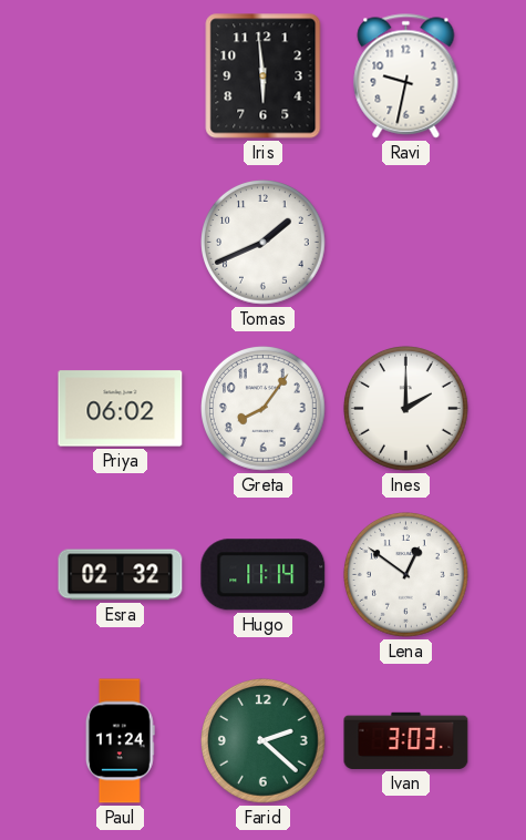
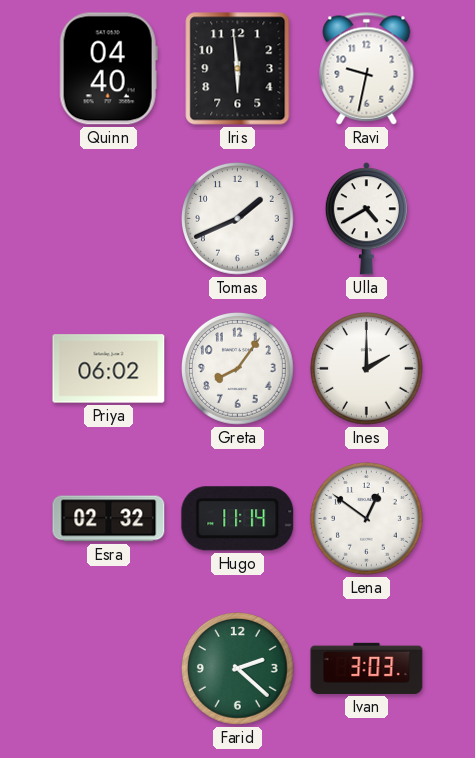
Quinn: none -> 04:40 (108, 69)
Ulla: none -> 4:40 (366, 219)
Paul: 11:24 -> none (120, 741)
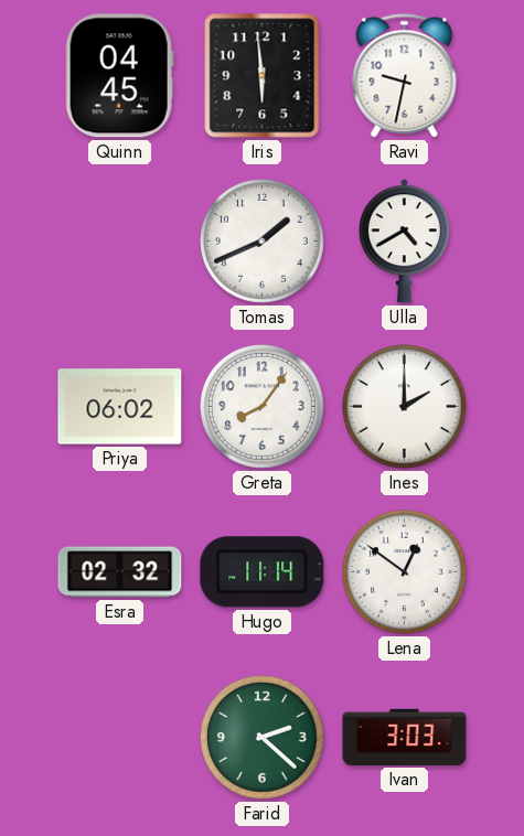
Quinn: 04:40 -> 04:45 (119, 76)
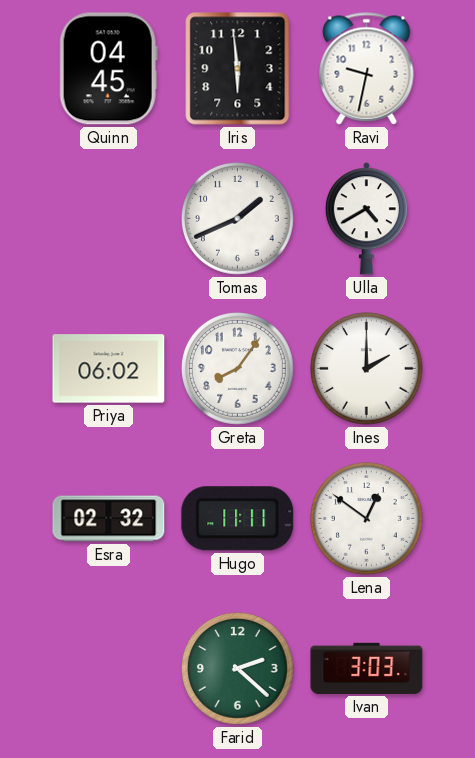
Hugo: 11:14 -> 11:11 (238, 519)
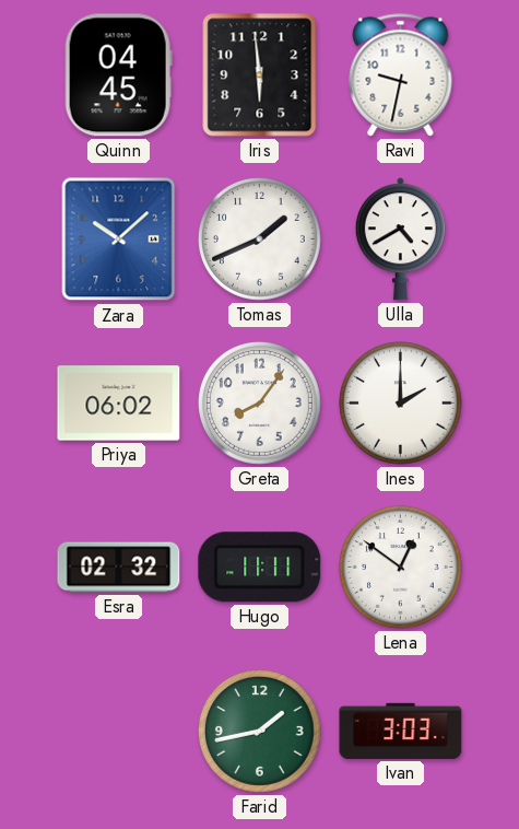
Zara: none -> 10:08 (119, 240)
Farid: 2:22 -> 1:43 (260, 732)
